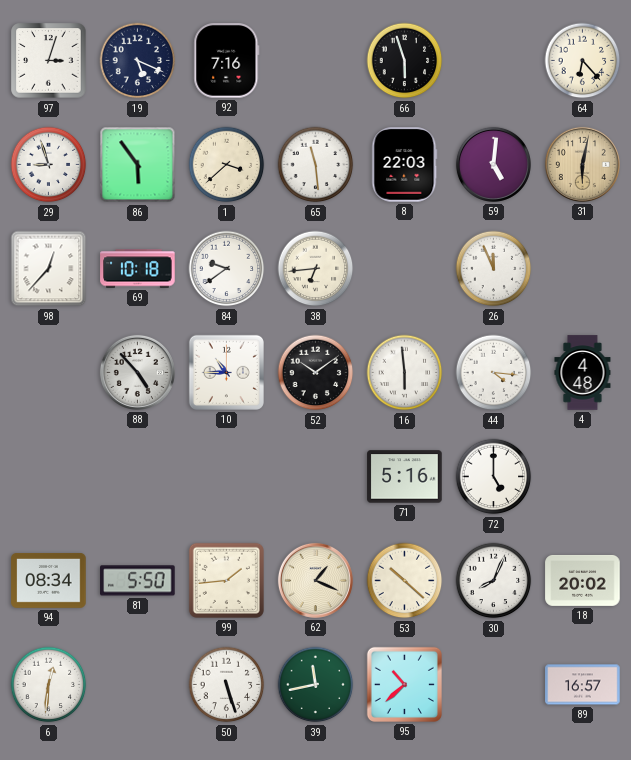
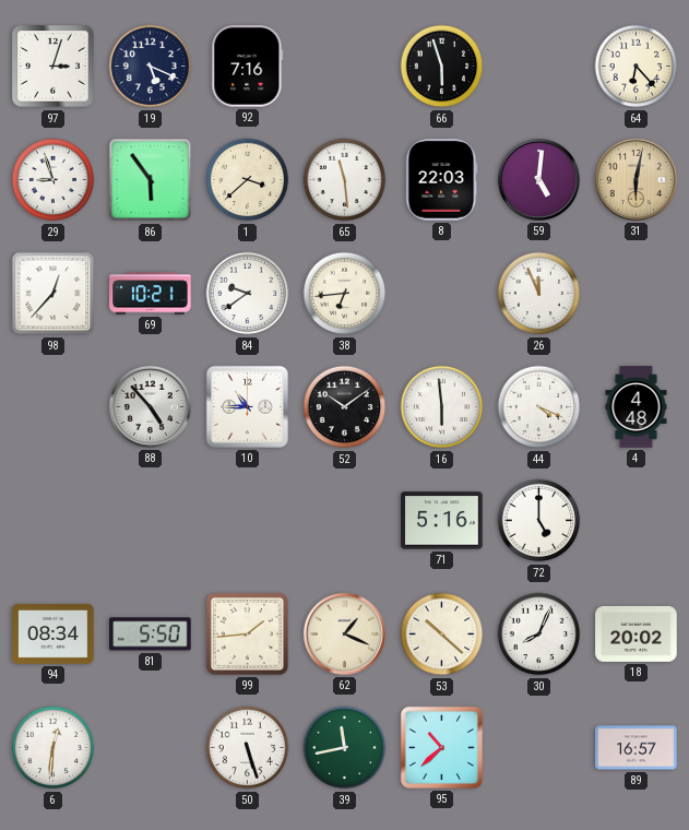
69: 10:18 -> 10:21 (151, 294)
44: 4:16 -> 4:19 (539, 407)
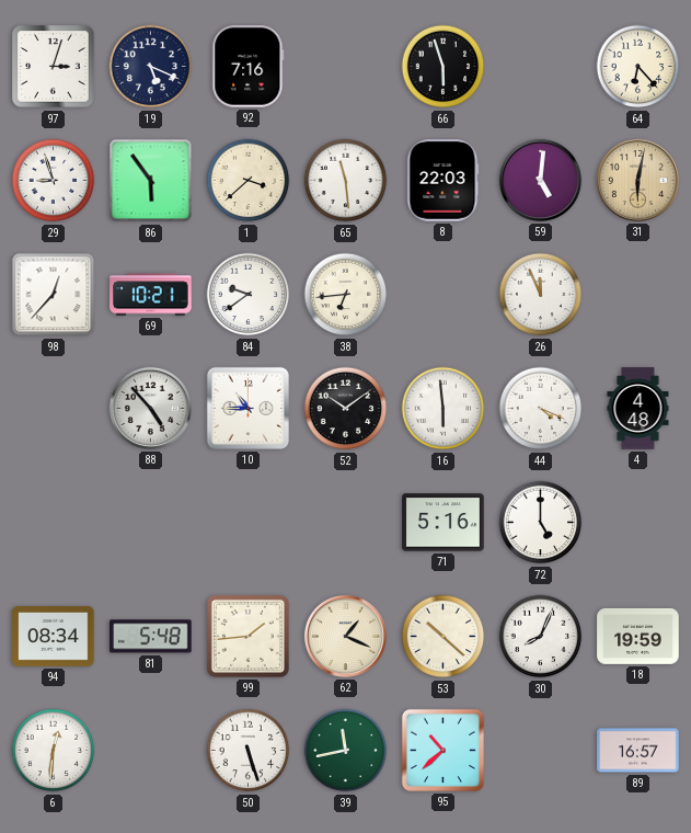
81: 5:50 -> 5:48 (151, 637)
18: 20:02 -> 19:59 (638, 636)
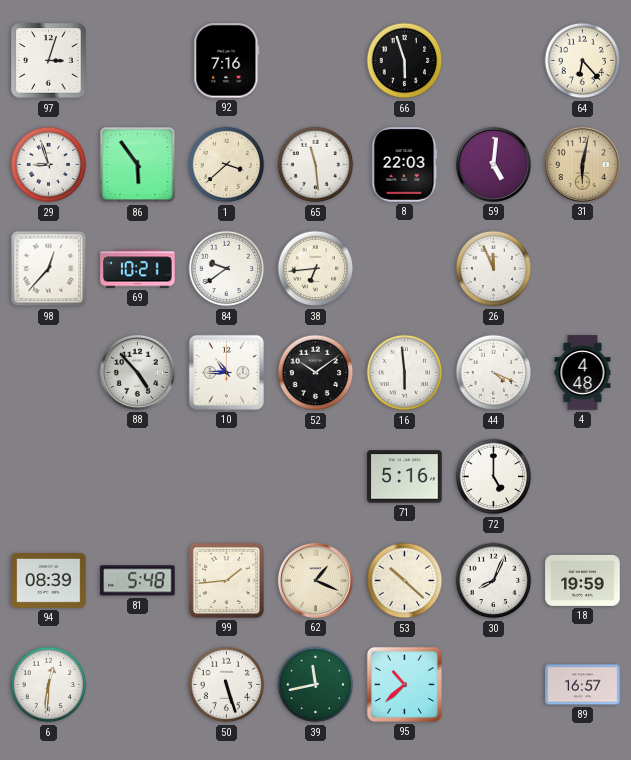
19: 5:19 -> none (151, 67)
94: 08:34 -> 08:39 (49, 581)
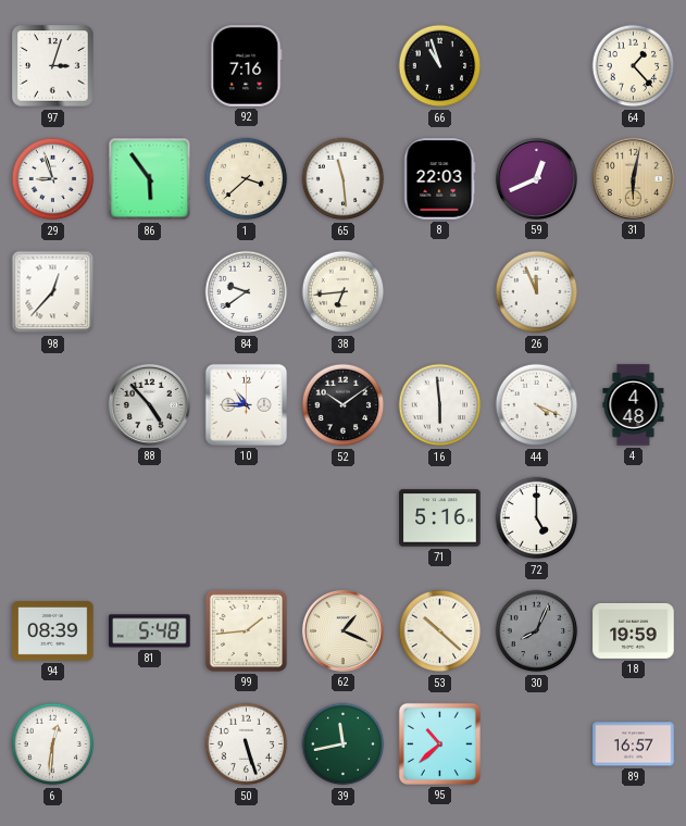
66: 5:57 -> 10:57 (440, 66)
64: 6:23 -> 1:23 (634, 66)
59: 5:01 -> 12:41 (536, 178)
69: 10:21 -> none (138, 269)
30 dial: white -> grey (537, 631)
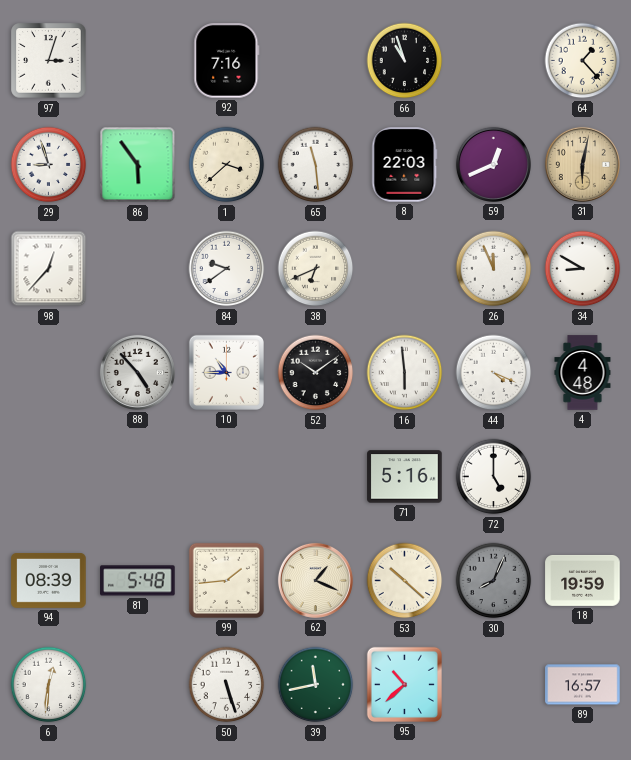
38: 6:44 -> 6:41 (316, 269)
34: none -> 8:50 (583, 269)
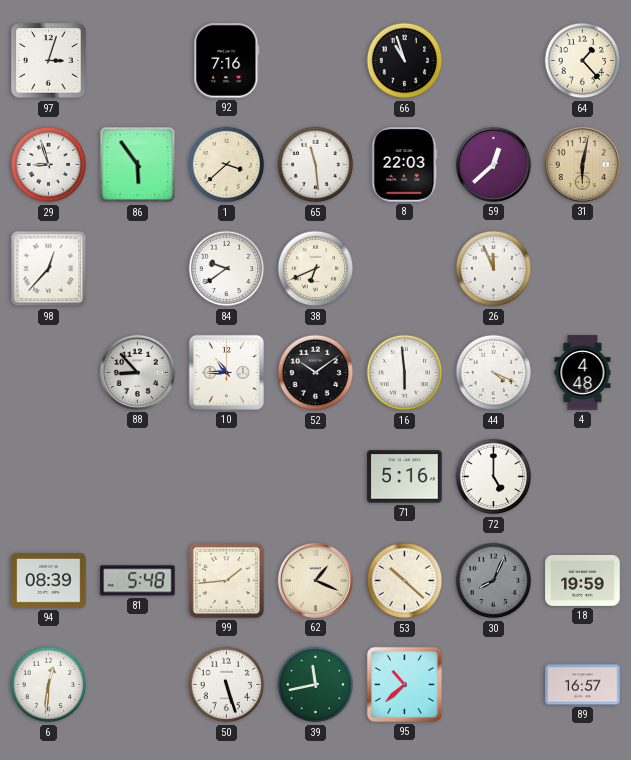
59: 12:41 -> 12:38 (493, 164)
34: 8:50 -> none (583, 269)
88: 4:53 -> 8:53 (137, 372)
